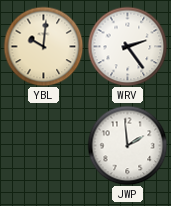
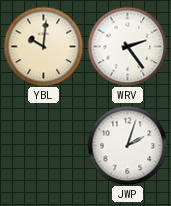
JWP: 1:59 -> 2:03 (127, 145)
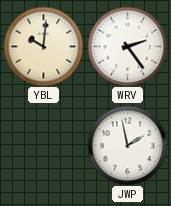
JWP: 2:03 -> 1:58 (127, 145)
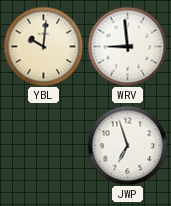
WRV: 2:24 -> 8:59 (127, 46)
JWP: 1:58 -> 6:57 (127, 145)
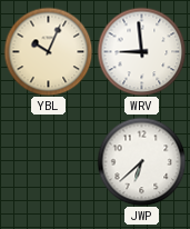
YBL: 10:01 -> 10:04 (48, 51)
JWP: 6:57 -> 6:38 (141, 161)
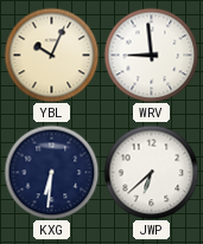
KXG: none -> 6:31 (51, 172)
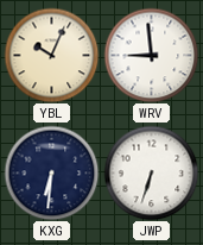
JWP: 6:38 -> 6:33 (151, 172)
